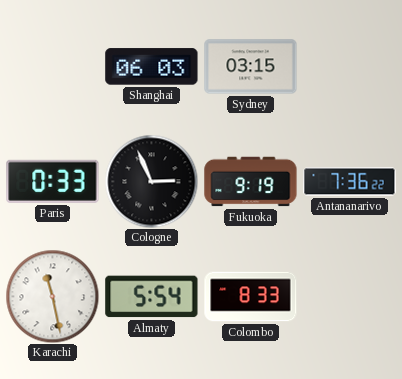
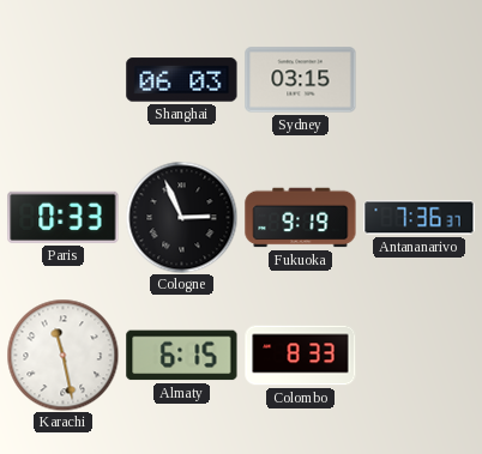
Antananarivo: 7:36:22 -> 7:36:37 (420, 218)
Almaty: 5:54 -> 6:15 (182, 356)
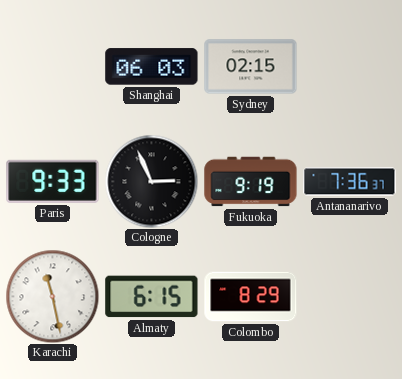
Sydney: 03:15 -> 02:15 (251, 67)
Paris: 0:33 -> 9:33 (53, 181)
Colombo: 8:33 -> 8:29 (251, 297)
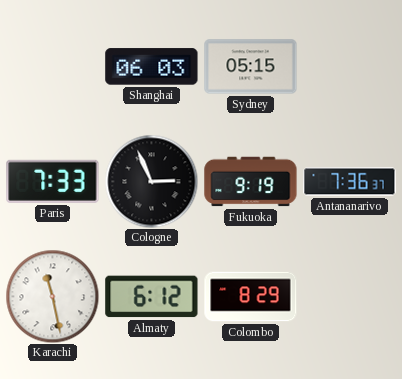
Sydney: 02:15 -> 05:15 (251, 67)
Paris: 9:33 -> 7:33 (53, 181)
Almaty: 6:15 -> 6:12 (152, 297)
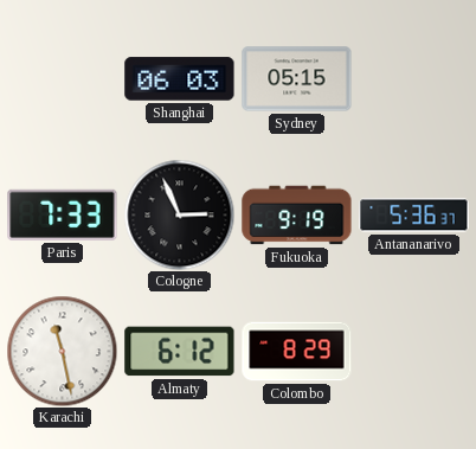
Antananarivo: 7:36 -> 5:36 (414, 216)
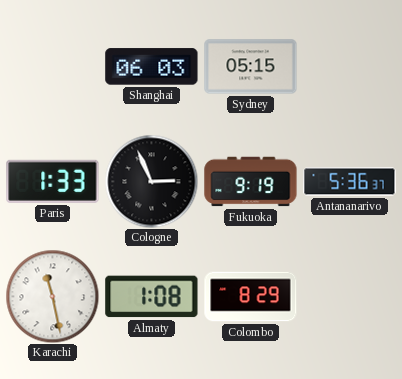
Paris: 7:33 -> 1:33 (53, 181)
Almaty: 6:12 -> 1:08 (152, 297)
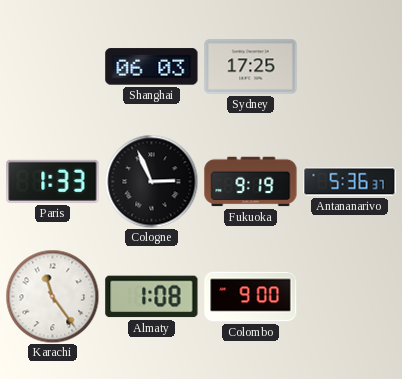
Sydney: 05:15 -> 17:25 (251, 67)
Karachi: 11:28 -> 11:24 (52, 296)
Colombo: 8:29 -> 9:00 (251, 297)
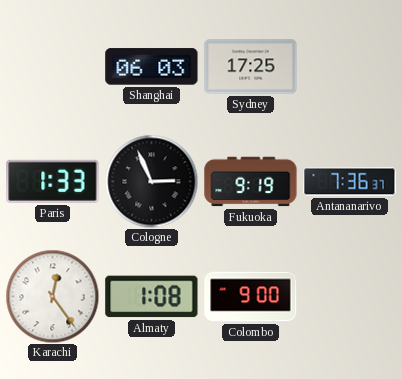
Antananarivo: 5:36 -> 7:36 (350, 182)
Karachi: 11:24 -> 12:24 (52, 296)
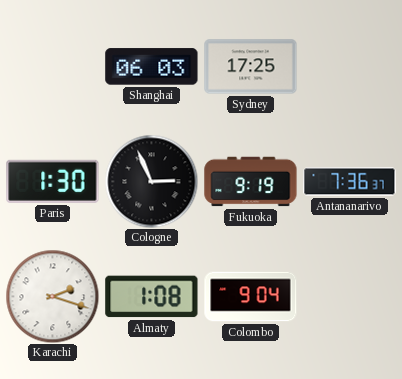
Paris: 1:33 -> 1:30 (53, 181)
Karachi: 12:24 -> 2:18 (52, 296)
Colombo: 9:00 -> 9:04 (251, 297)
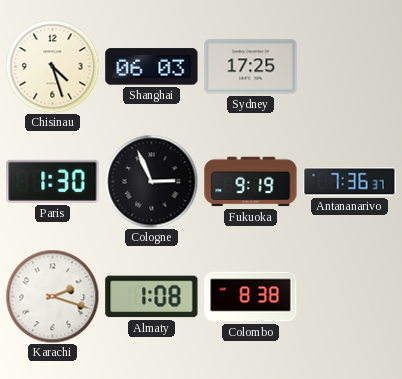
Chisinau: none -> 4:27 (52, 66)
Colombo: 9:04 -> 8:38 (251, 297)
